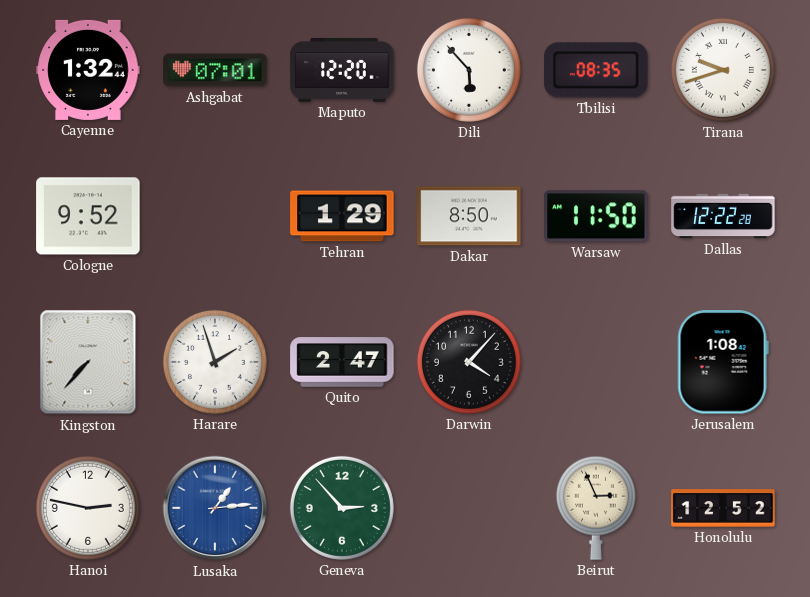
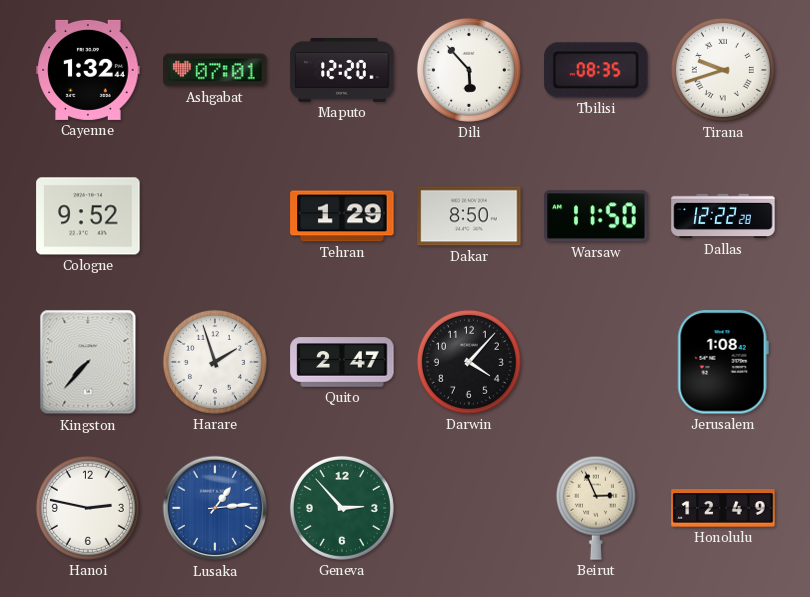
Honolulu: 12:52 -> 12:49 (723, 508)
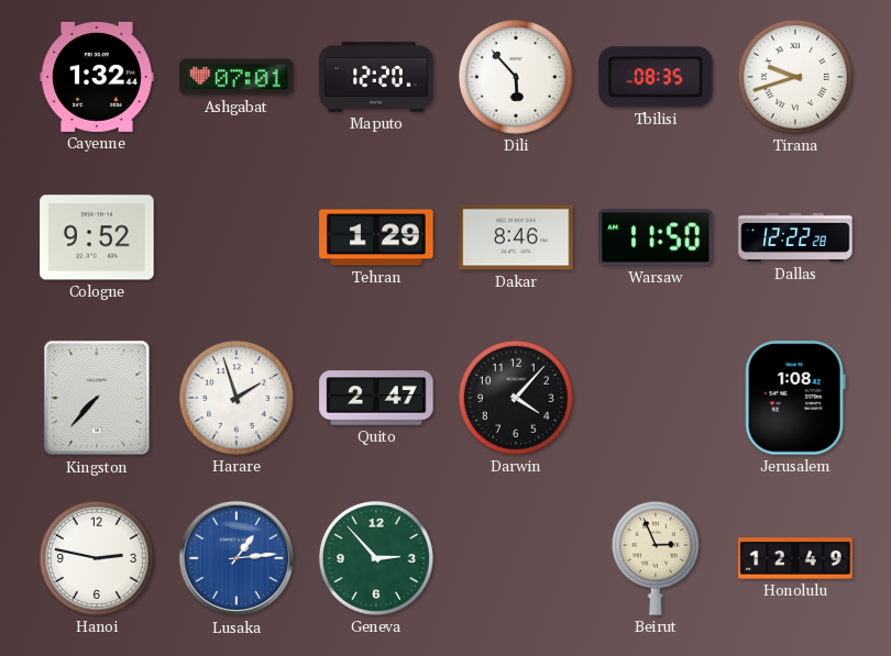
Dakar: 8:50 -> 8:46 (516, 237)
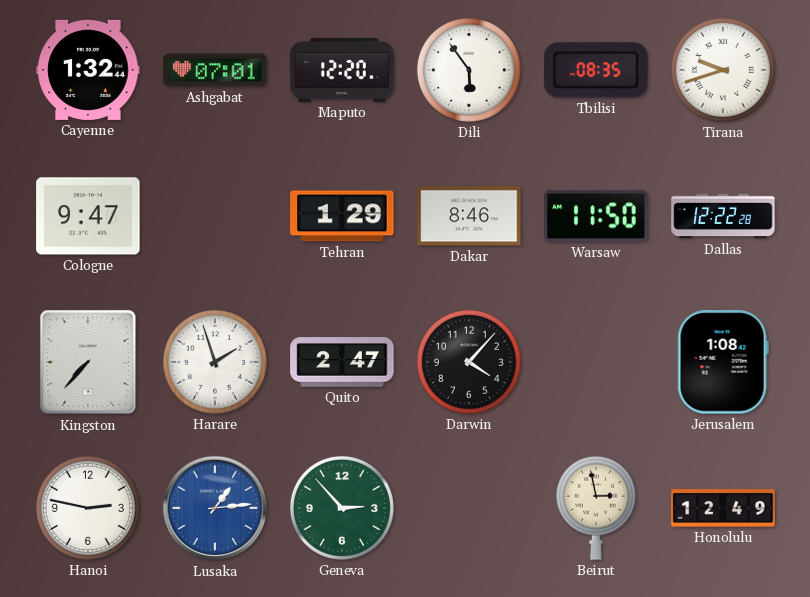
Dili: 5:53 -> 5:54 (469, 70)
Cologne: 9:52 -> 9:47 (88, 216)
Beirut: 2:56 -> 2:58 (596, 508)
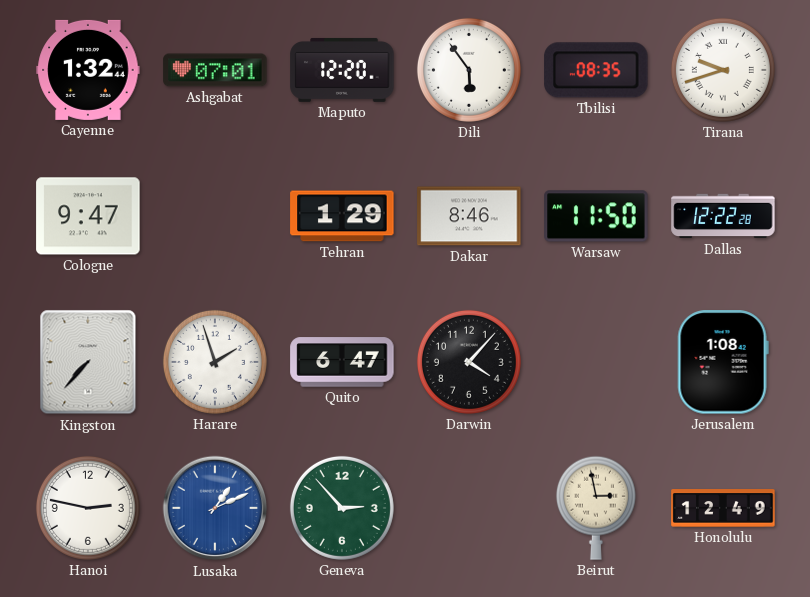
Quito: 2:47 -> 6:47 (342, 362)
Lusaka: 1:14 -> 1:11 (215, 508)
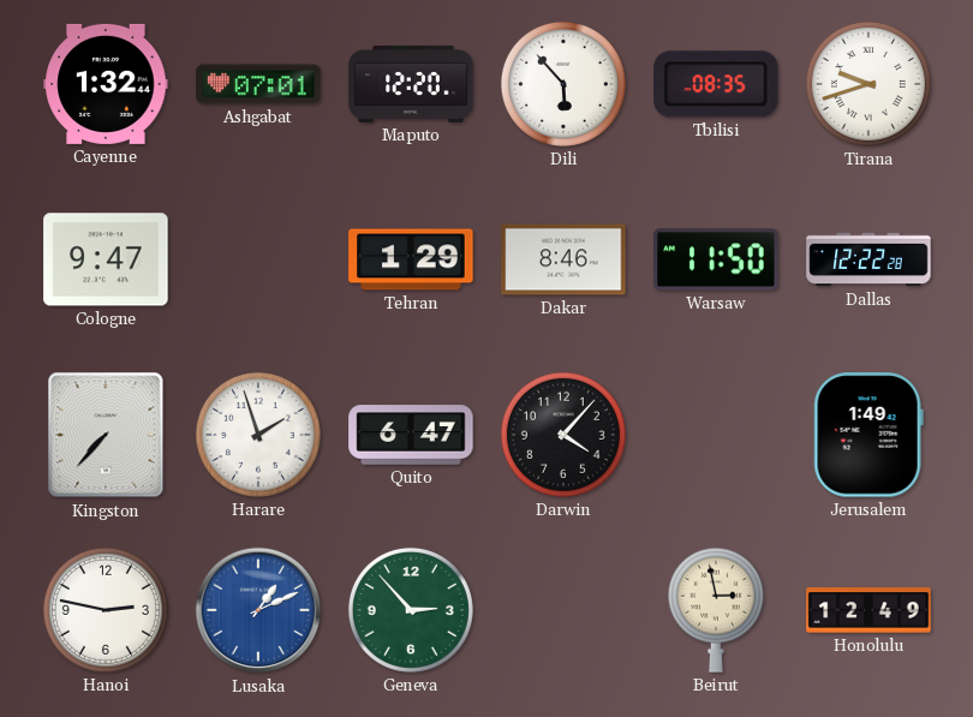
Dili: 5:54 -> 5:53 (563, 84)
Jerusalem: 1:08 -> 1:49 (868, 435)
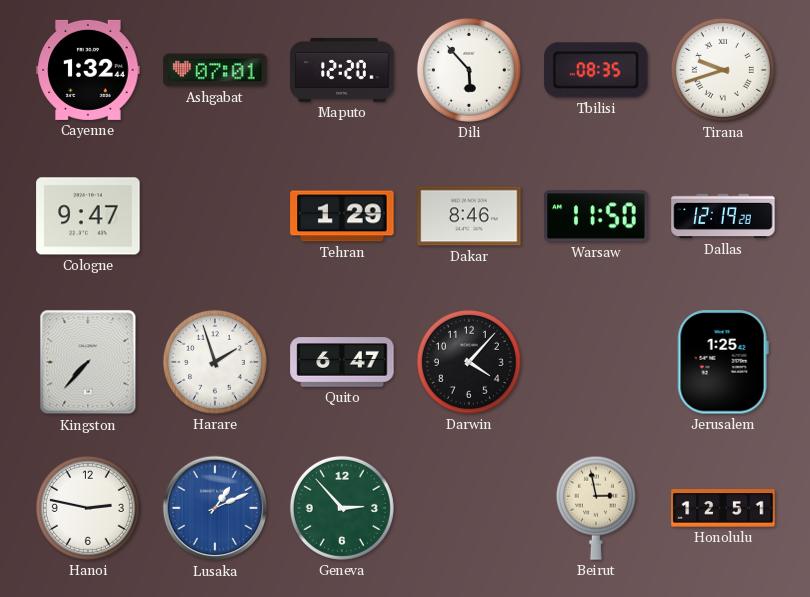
Dallas: 12:22 -> 12:19 (723, 216)
Jerusalem: 1:49 -> 1:25 (723, 362)
Honolulu: 12:49 -> 12:51 (723, 508)
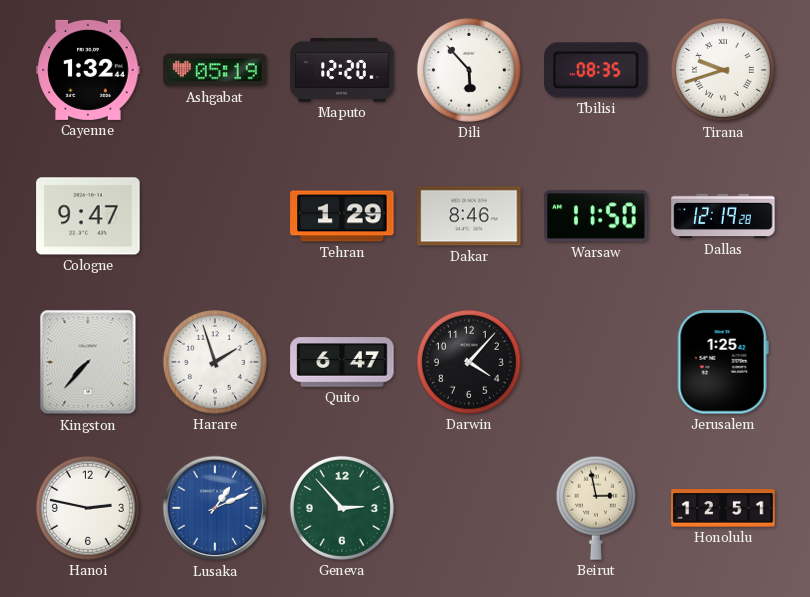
Ashgabat: 07:01 -> 05:19 (215, 70)
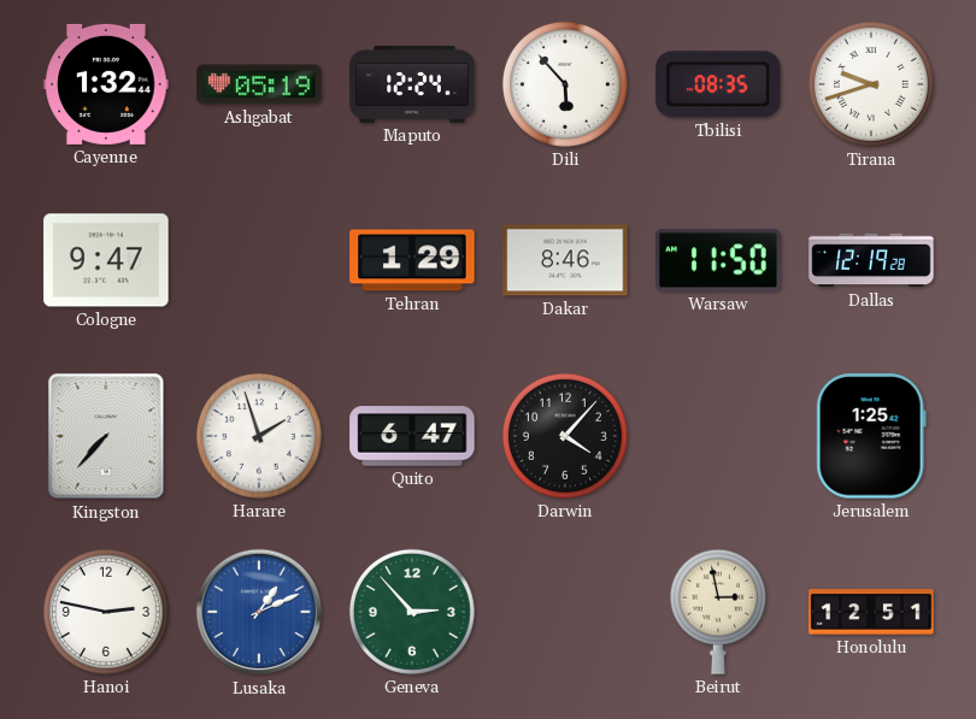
Maputo: 12:20 -> 12:24 (412, 84)
